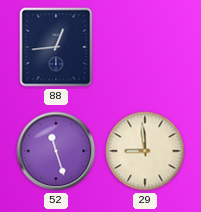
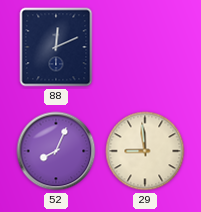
88: 12:44 -> 12:11 (56, 47)
52: 11:27 -> 8:04 (56, 151)
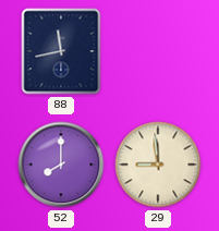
88: 12:11 -> 11:43 (61, 51)
52: 8:04 -> 8:00 (61, 165)
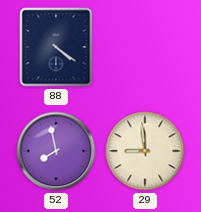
88: 11:43 -> 4:21 (56, 47)
52: 8:00 -> 7:58 (56, 151)
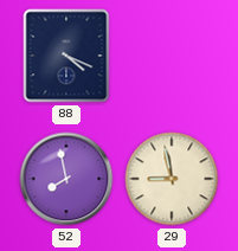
88: 4:21 -> 4:19 (66, 56)
29: 8:59 -> 8:58 (172, 179)
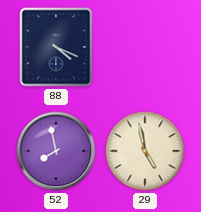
29: 8:58 -> 4:58 (145, 151)
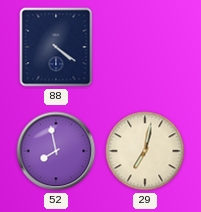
88: 4:19 -> 4:21 (56, 47)
29: 4:58 -> 7:02 (145, 151)
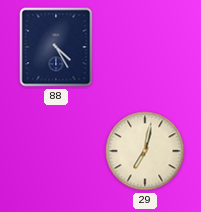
88: 4:21 -> 4:25 (56, 47)
52: 7:58 -> none (56, 151)
